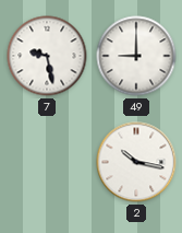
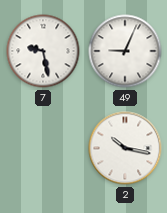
49: 9:00 -> 9:04 (125, 51)
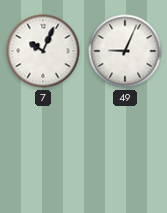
7: 9:28 -> 10:04 (43, 51)
2: 10:17 -> none (125, 148)
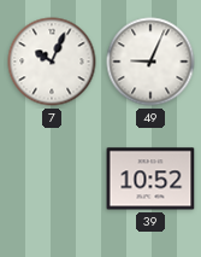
39: none -> 10:52 (150, 179)
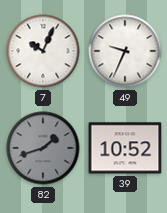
49: 9:04 -> 9:34 (125, 51)
82: none -> 1:42 (43, 148)
